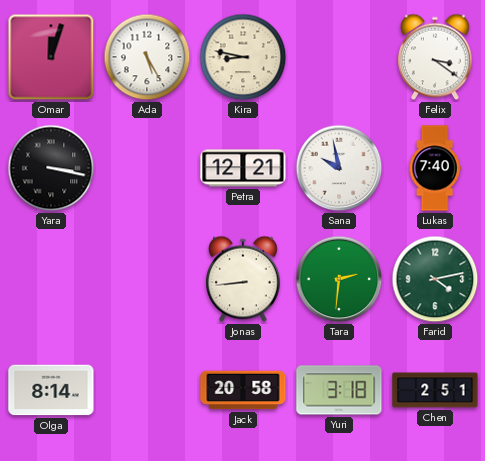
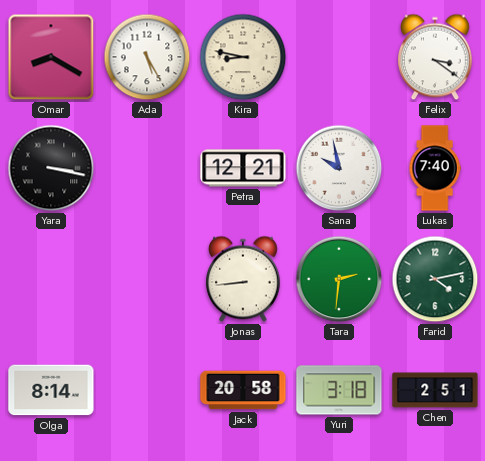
Omar: 12:03 -> 8:20 (51, 57)
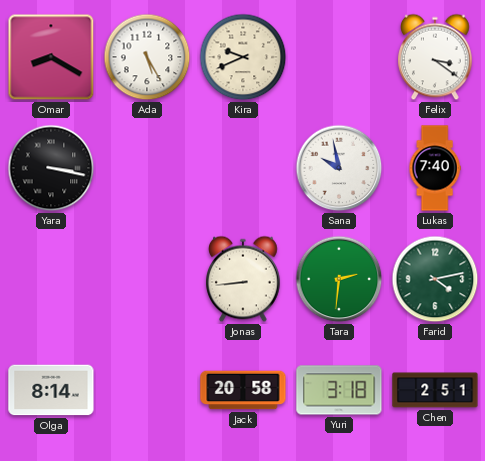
Kira: 8:47 -> 9:41 (243, 57)
Petra: 12:21 -> none (243, 168)
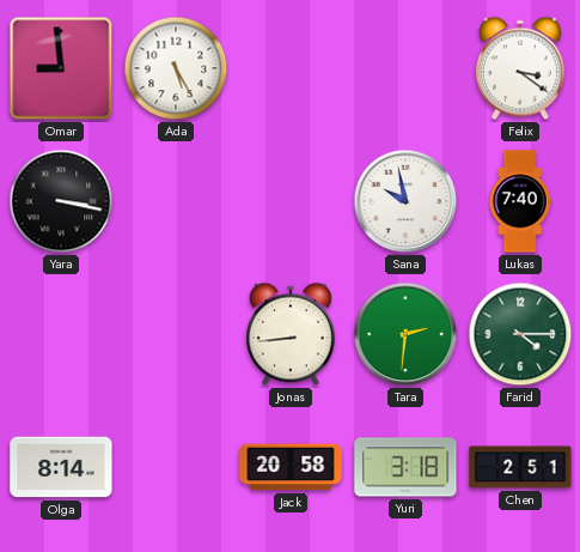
Omar: 8:20 -> 8:59 (61, 68)
Kira: 9:41 -> none (243, 57)
Farid: 4:13 -> 4:15 (520, 334)
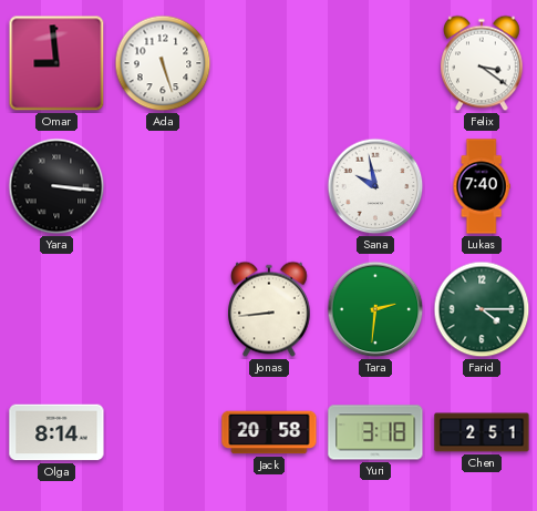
Ada: 5:25 -> 5:27 (163, 63)
Yara: 3:17 -> 3:16 (56, 186)
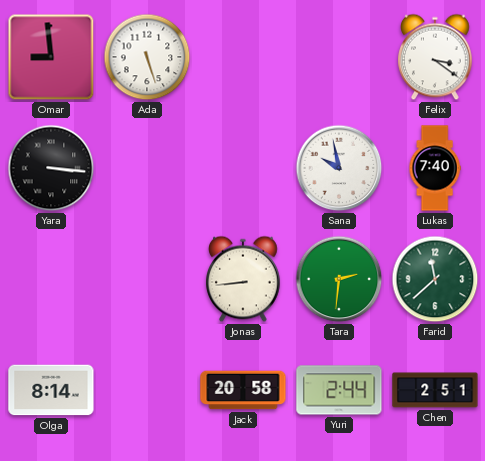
Farid: 4:15 -> 11:38 (435, 279)
Yuri: 3:18 -> 2:44 (339, 390)
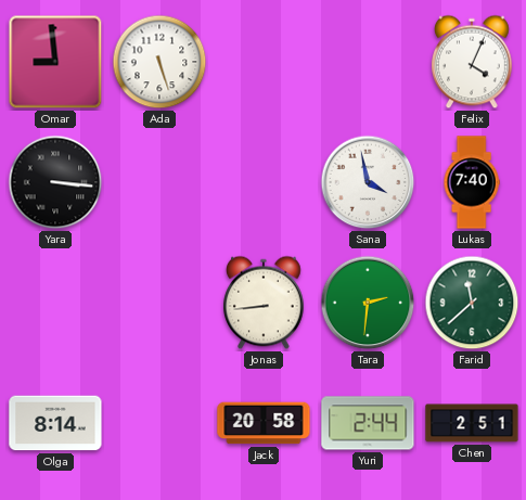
Felix: 3:21 -> 4:04 (473, 62)
Sana: 9:58 -> 3:58 (368, 182)
